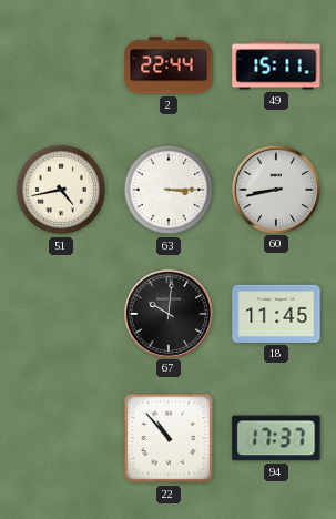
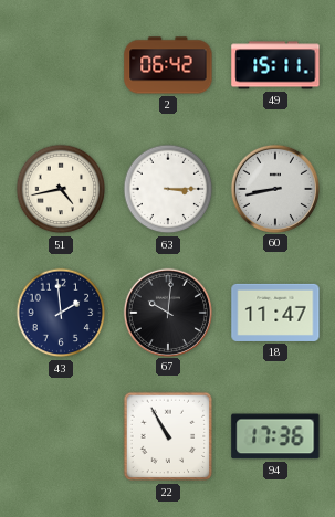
2: 22:44 -> 06:42 (168, 65)
43: none -> 1:59 (61, 313)
18: 11:45 -> 11:47 (275, 313)
22: 10:53 -> 10:55 (168, 436)
94: 17:37 -> 17:36 (275, 436)
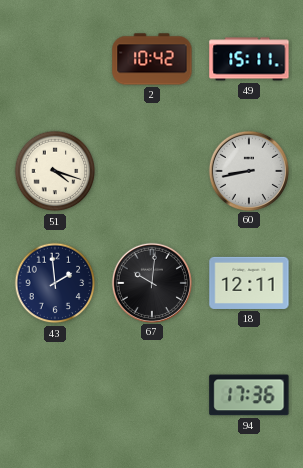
2: 06:42 -> 10:42 (152, 59)
51: 4:43 -> 4:18 (55, 171)
63: 3:15 -> none (168, 189)
18: 11:47 -> 12:11 (249, 283)
22: 10:55 -> none (168, 436)
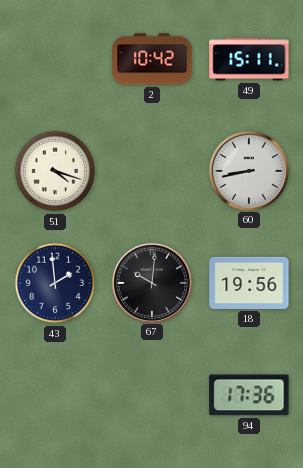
18: 12:11 -> 19:56 (249, 283)
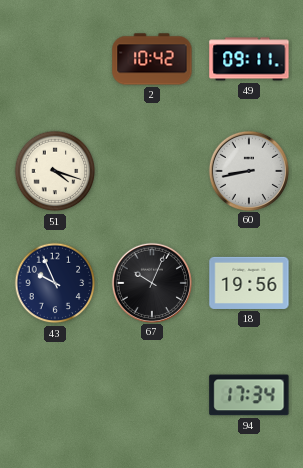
49: 15:11 -> 09:11 (249, 59)
43: 1:59 -> 9:56 (55, 283)
67: 10:01 -> 10:04 (152, 282)
94: 17:36 -> 17:34 (249, 395)
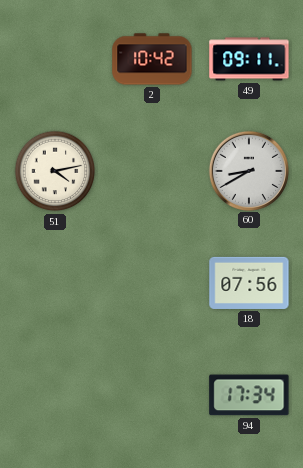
51: 4:18 -> 4:13 (55, 171)
60: 8:43 -> 8:40 (249, 170)
43: 9:56 -> none (55, 283)
67: 10:04 -> none (152, 282)
18: 19:56 -> 07:56 (249, 283)
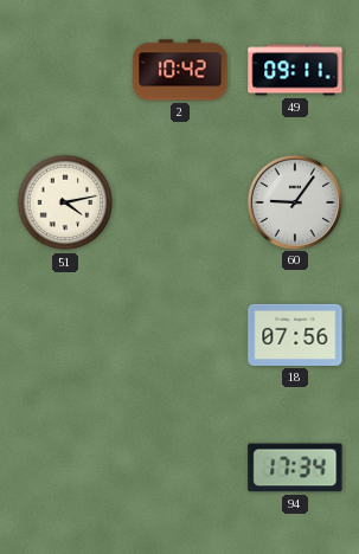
60: 8:40 -> 9:06 (295, 201)
